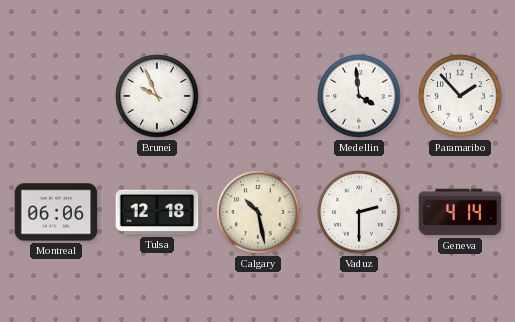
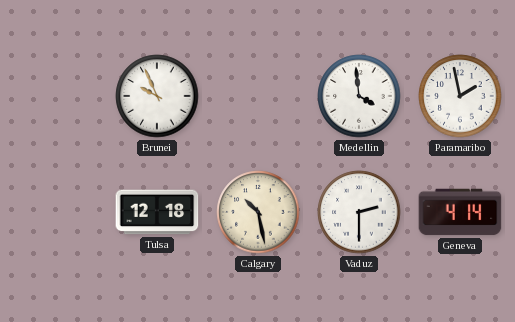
Paramaribo: 1:53 -> 1:58 (460, 96)
Montreal: 06:06 -> none (56, 212)
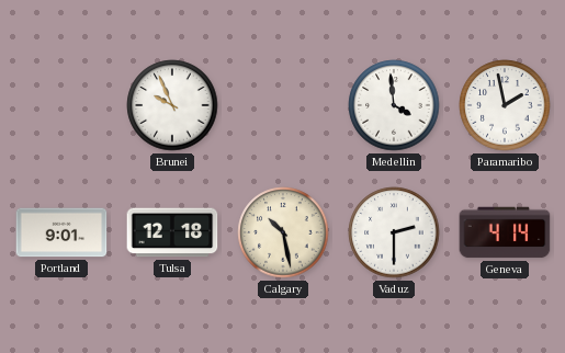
Portland: none -> 9:01 (61, 232)
